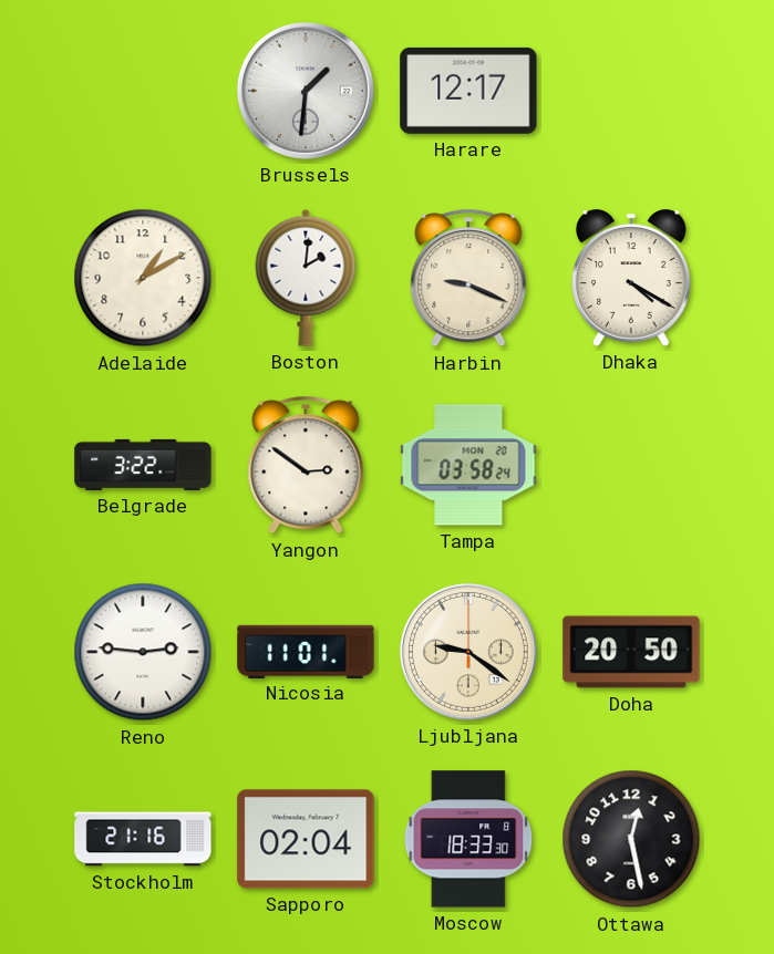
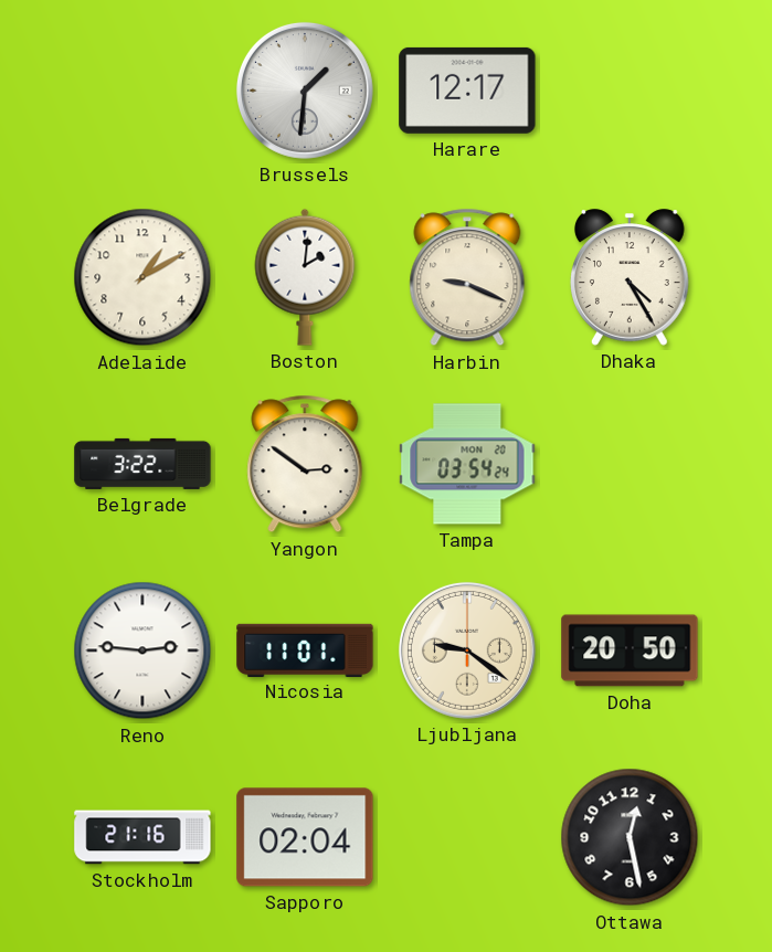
Dhaka: 4:20 -> 4:25 (631, 277)
Tampa: 03:58 -> 03:54 (467, 464)
Moscow: 18:33 -> none (468, 839)
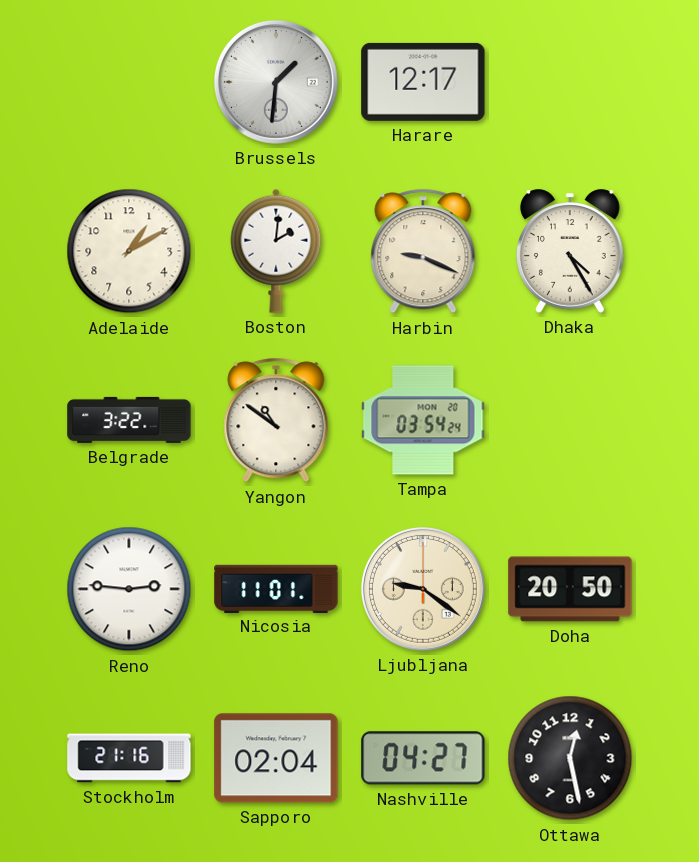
Yangon: 2:51 -> 10:51 (276, 420)
Nashville: none -> 04:27 (423, 758)
